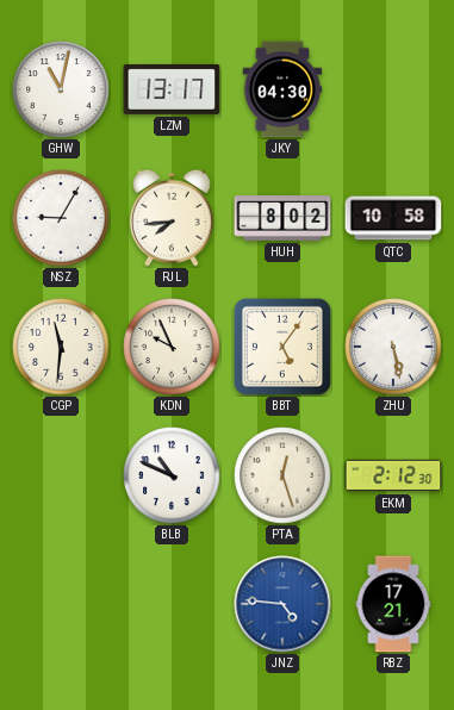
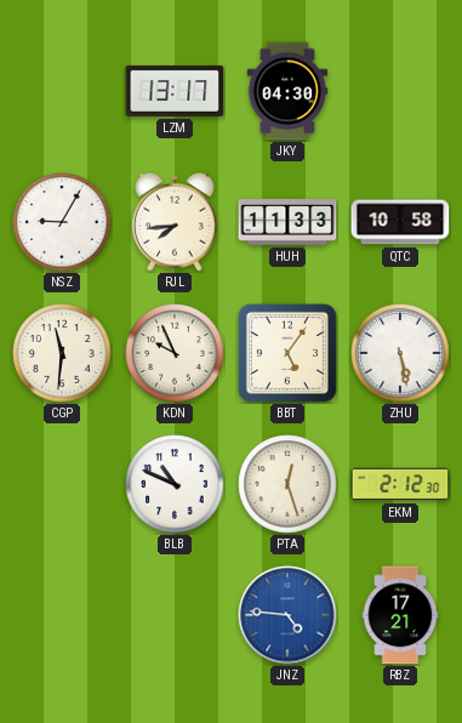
GHW: 11:02 -> none (61, 89)
HUH: 8:02 -> 11:33 (287, 222)
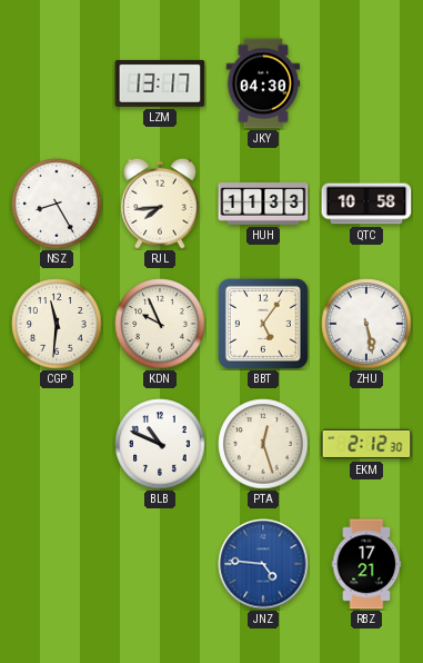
NSZ: 9:05 -> 8:25 (57, 204)
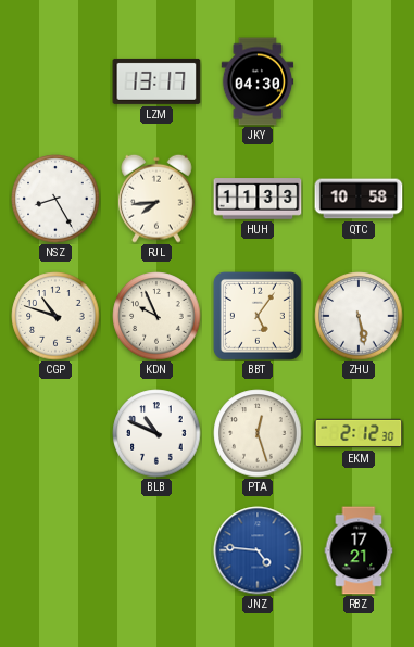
CGP: 11:31 -> 10:48 (55, 316)
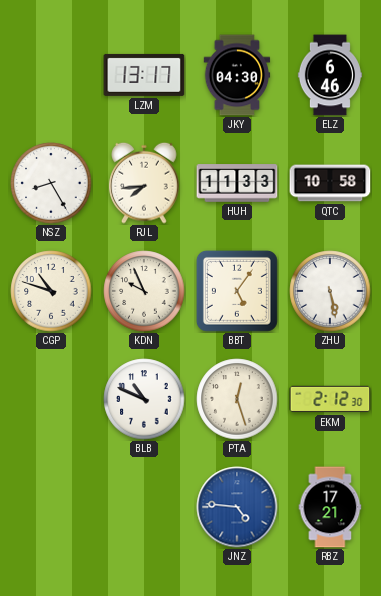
ELZ: none -> 6:46 (330, 75)
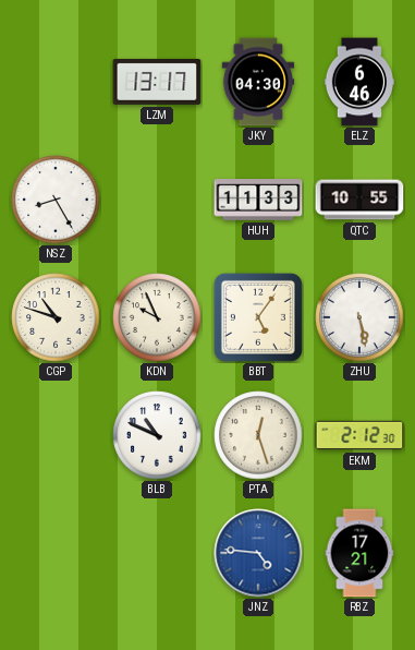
RJL: 7:44 -> none (144, 183)
QTC: 10:58 -> 10:55 (359, 200)
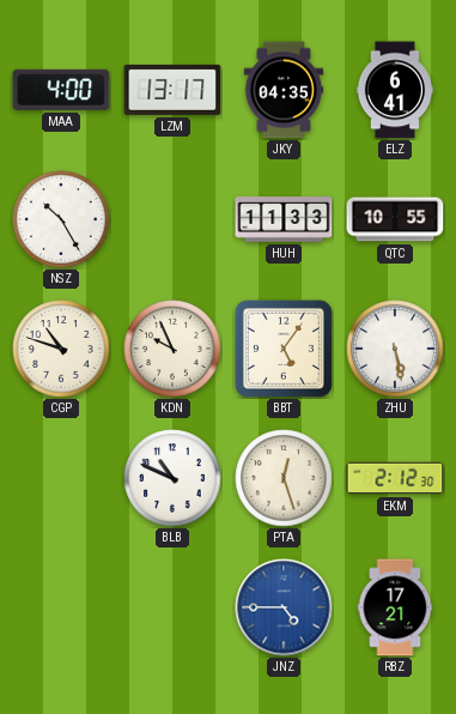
MAA: none -> 4:00 (61, 90)
JKY: 04:30 -> 04:35 (284, 90)
ELZ: 6:46 -> 6:41 (395, 90)
NSZ: 8:25 -> 10:25 (61, 219)
JNZ: 4:46 -> 4:45 (284, 607)
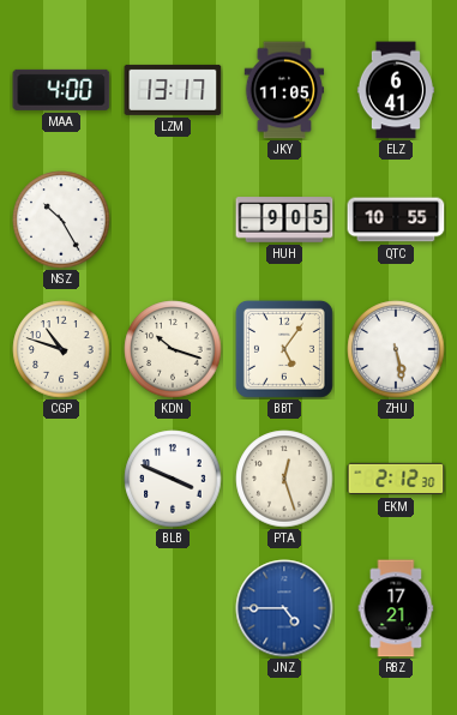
JKY: 04:35 -> 11:05 (284, 90)
HUH: 11:33 -> 9:05 (284, 220)
KDN: 9:56 -> 10:18 (173, 349)
BLB: 10:49 -> 3:49 (173, 479)
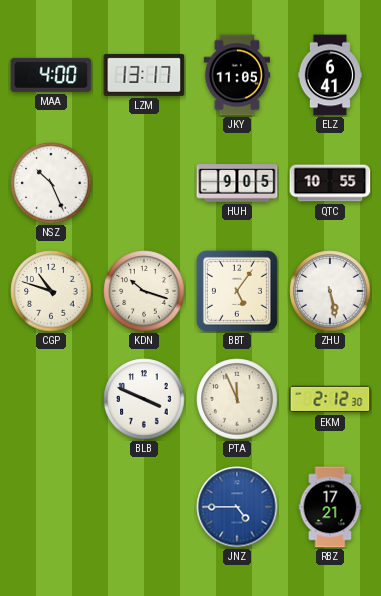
NSZ: 10:25 -> 10:26 (51, 183)
PTA: 12:27 -> 11:56 (237, 399)
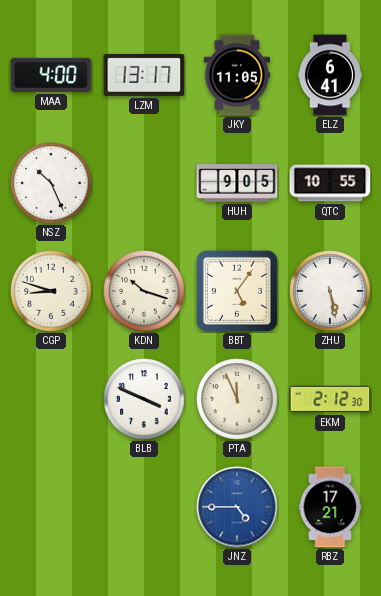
CGP: 10:48 -> 8:48 (51, 291)
